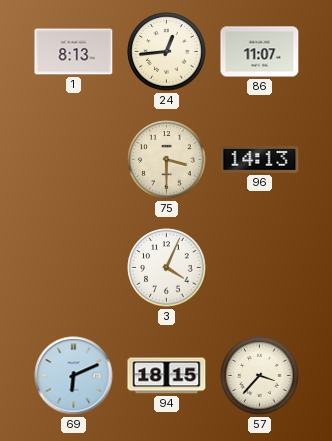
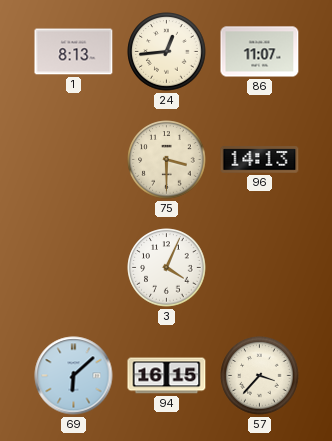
69: 6:11 -> 6:08 (74, 376)
94: 18:15 -> 16:15 (167, 376)
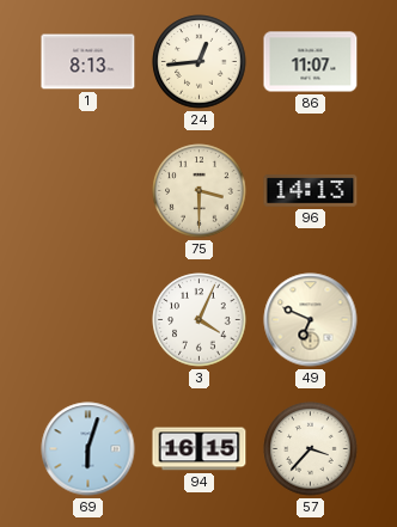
49: none -> 6:49 (311, 320)
69: 6:08 -> 6:03 (88, 449)
